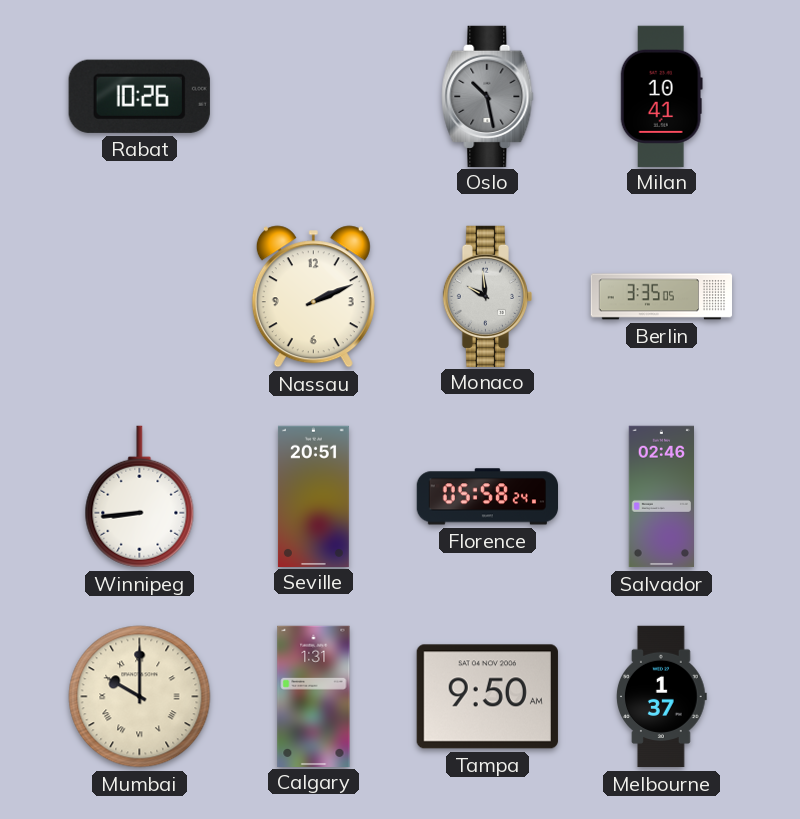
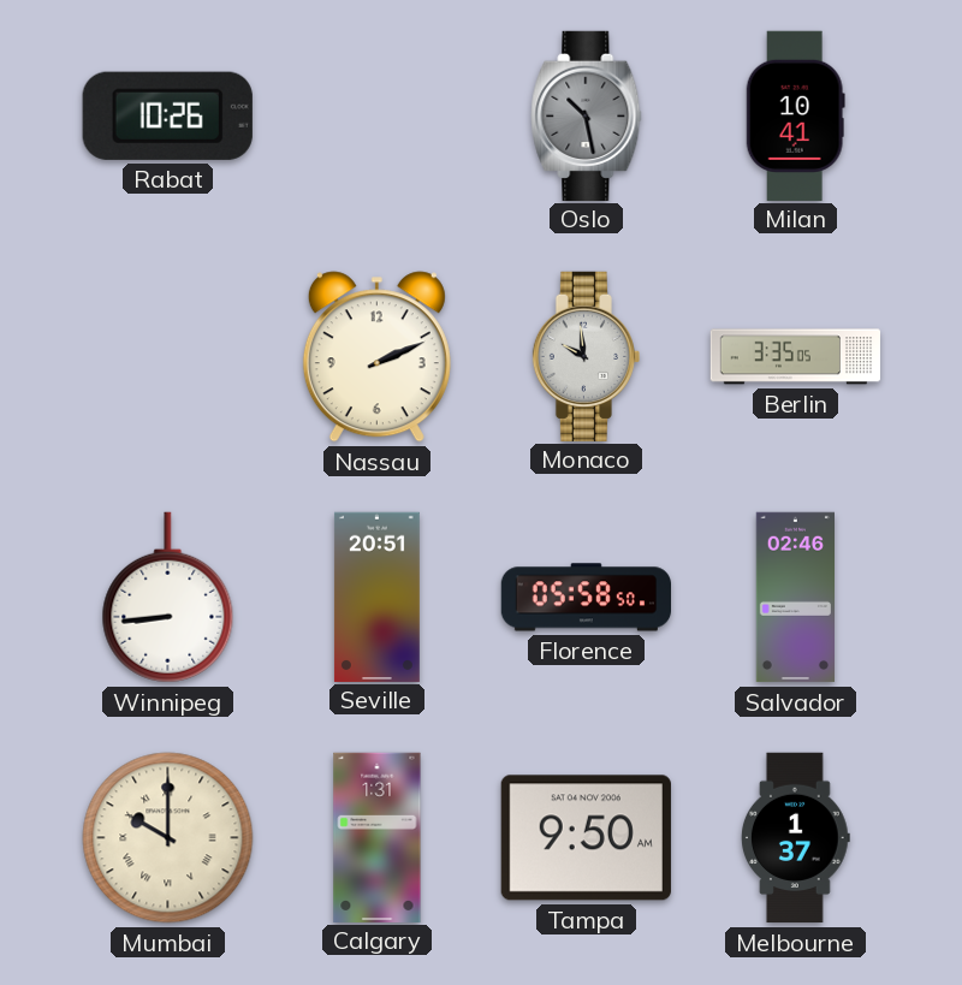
Florence: 05:58:24 -> 05:58:50 (586, 598)
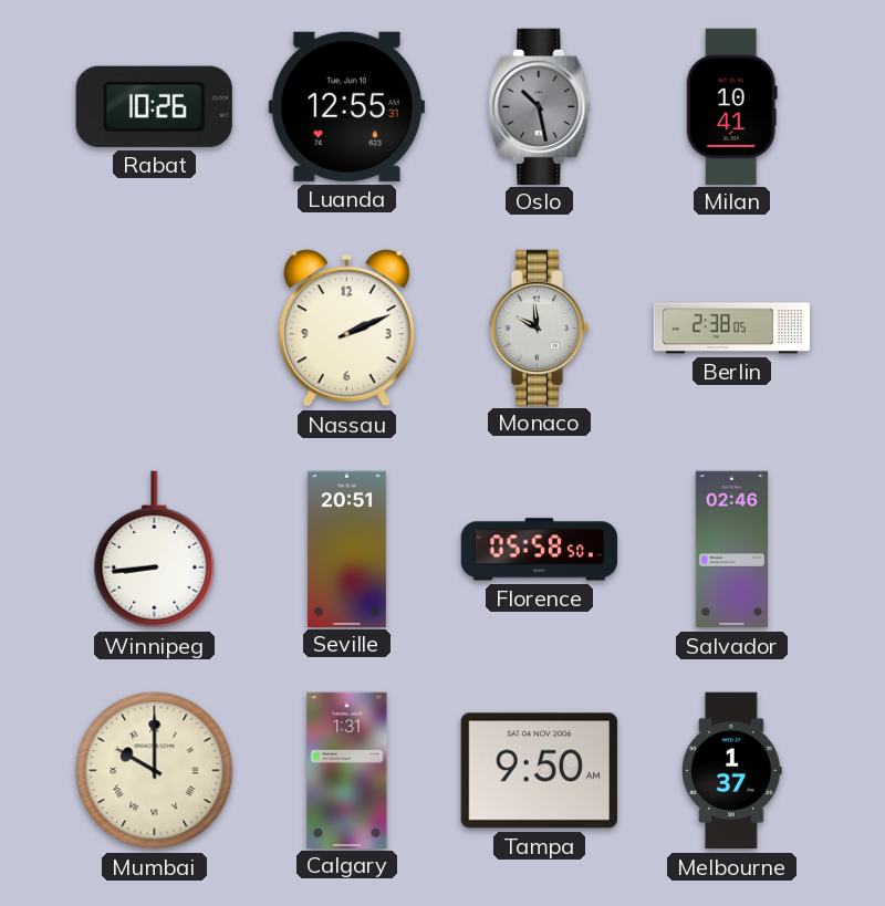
Luanda: none -> 12:55 (346, 106)
Berlin: 3:35 -> 2:38 (732, 329)
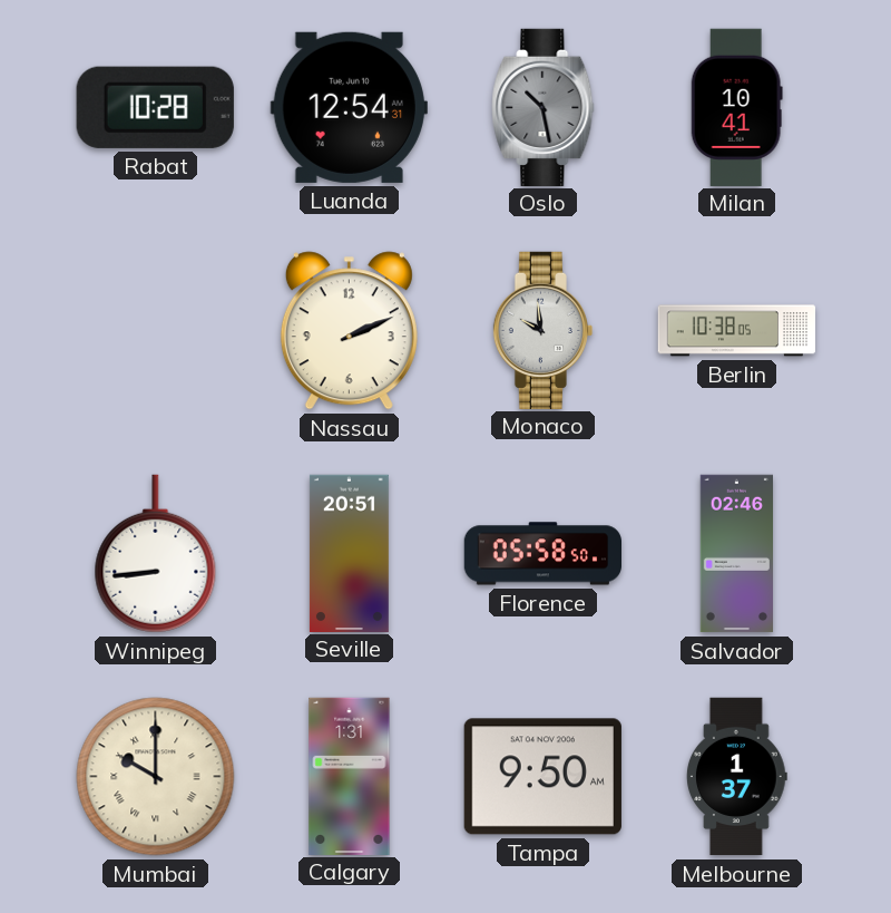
Rabat: 10:26 -> 10:28 (155, 107)
Luanda: 12:55 -> 12:54 (349, 107)
Berlin: 2:38 -> 10:38 (737, 331)
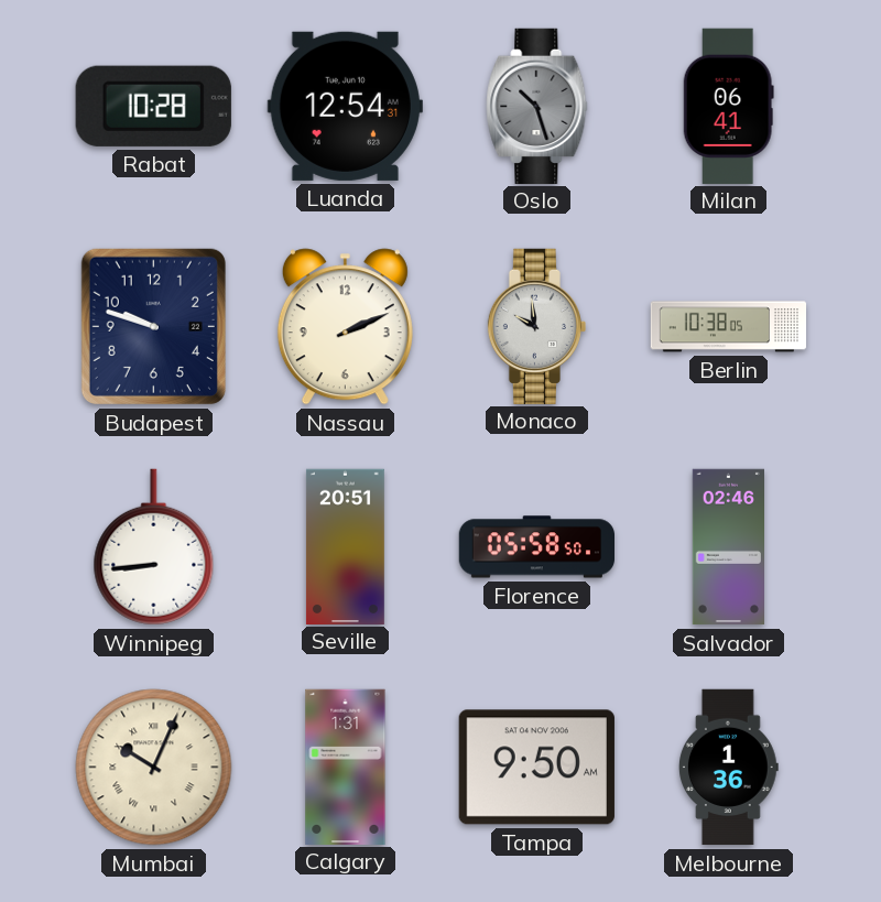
Oslo: 10:28 -> 10:27 (537, 106)
Milan: 10:41 -> 06:41 (728, 106)
Budapest: none -> 9:48 (153, 326)
Mumbai: 10:00 -> 10:04 (154, 768)
Melbourne: 1:37 -> 1:36 (729, 768)
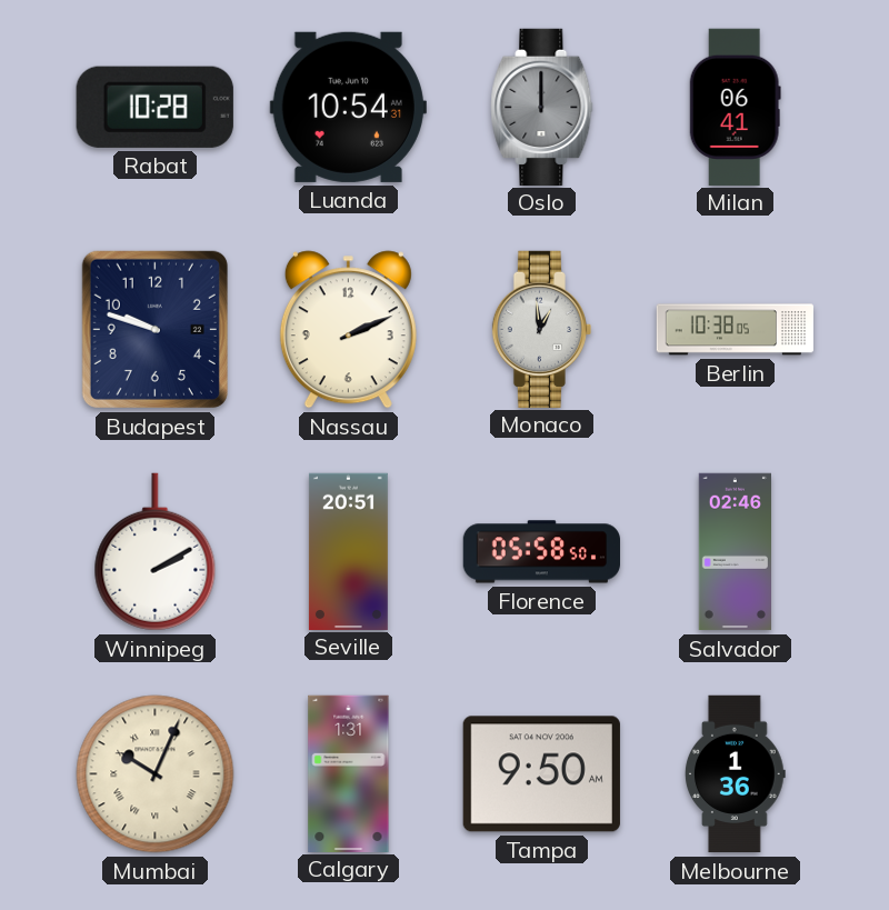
Luanda: 12:54 -> 10:54 (348, 107)
Oslo: 10:27 -> 12:00 (542, 107)
Monaco: 9:59 -> 12:59 (542, 329)
Winnipeg: 8:44 -> 2:10 (156, 552)
